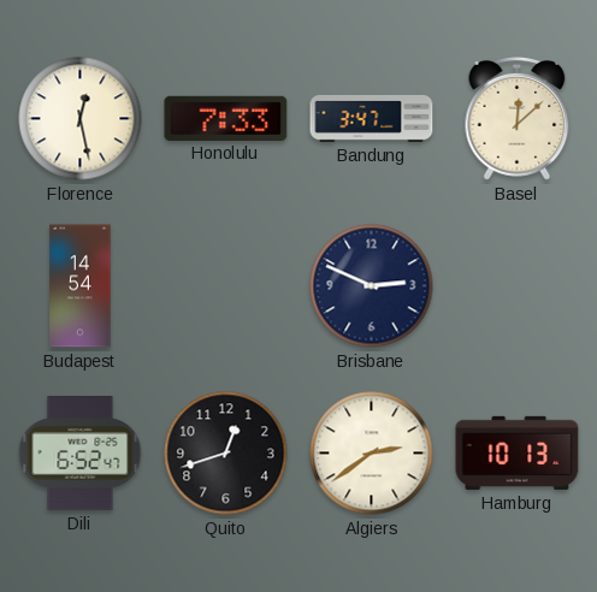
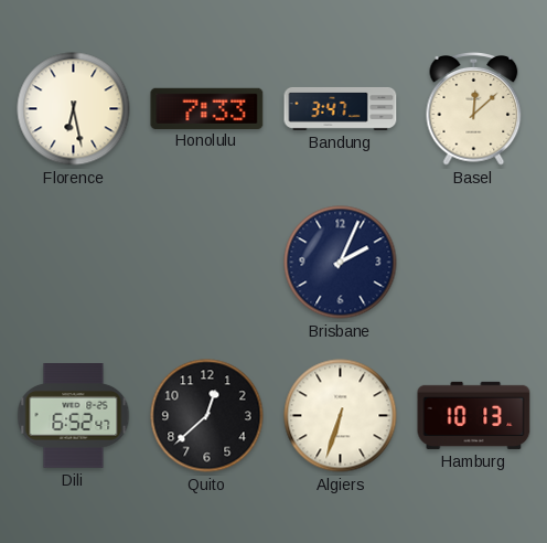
Florence: 12:28 -> 6:28 (74, 109)
Budapest: 14:54 -> none (81, 286)
Brisbane: 2:49 -> 2:04 (341, 263)
Quito: 12:42 -> 12:38 (207, 416)
Algiers: 2:39 -> 6:33 (341, 416)
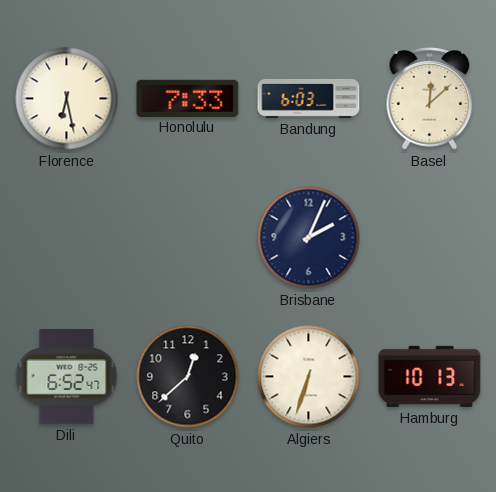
Bandung: 3:47 -> 6:03 (309, 98)
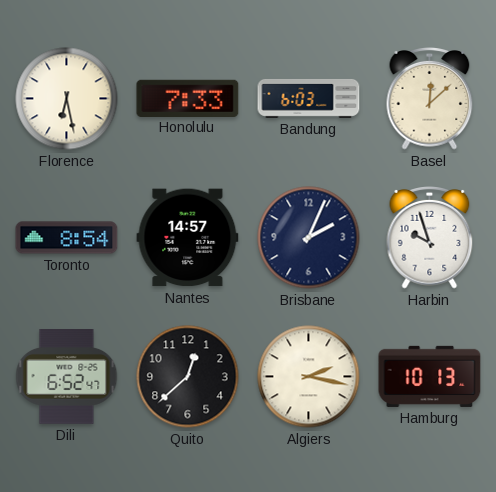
Toronto: none -> 8:54 (67, 238)
Nantes: none -> 14:57 (188, 238)
Harbin: none -> 9:57 (430, 238)
Algiers: 6:33 -> 2:17 (309, 377)
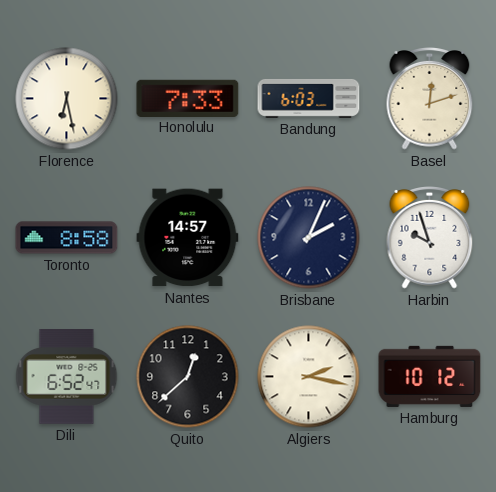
Basel: 12:08 -> 12:12 (430, 99)
Toronto: 8:54 -> 8:58 (67, 238)
Hamburg: 10:13 -> 10:12 (430, 376)
